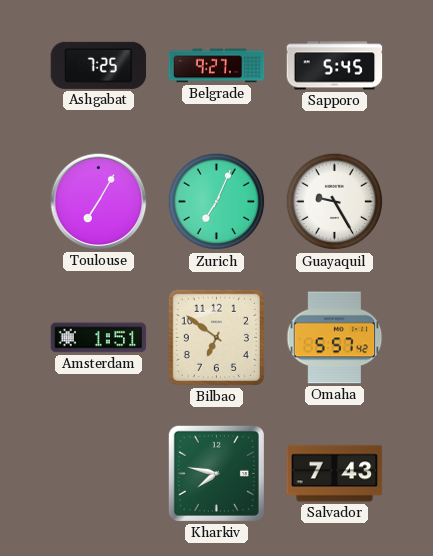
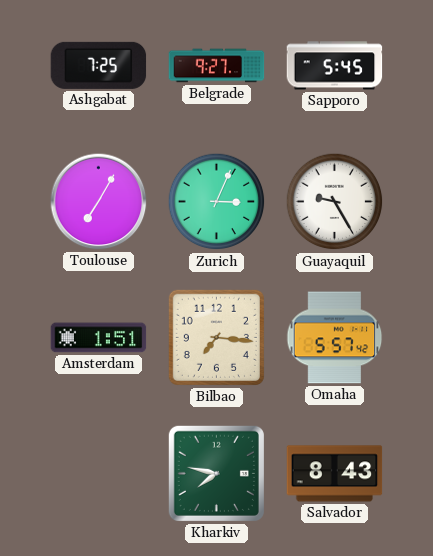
Zurich: 7:04 -> 3:04 (217, 202)
Bilbao: 6:51 -> 7:16 (216, 337)
Salvador: 7:43 -> 8:43 (335, 474)
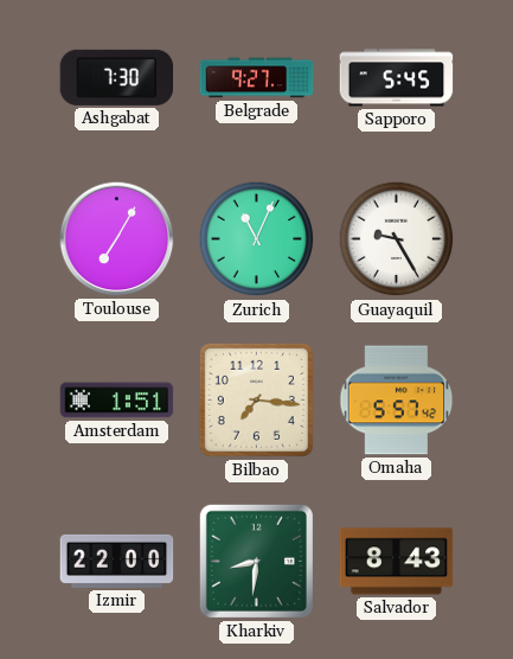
Ashgabat: 7:25 -> 7:30 (117, 77)
Zurich: 3:04 -> 11:04 (257, 239)
Izmir: none -> 22:00 (117, 561)
Kharkiv: 7:47 -> 8:31 (256, 561)
